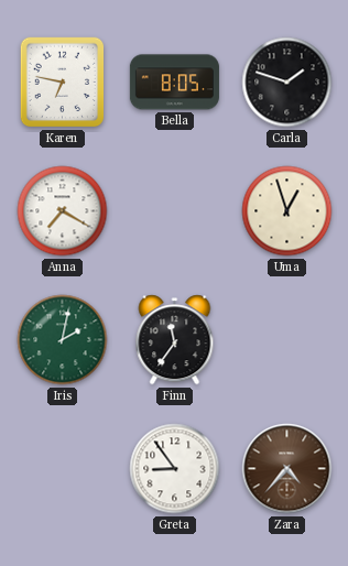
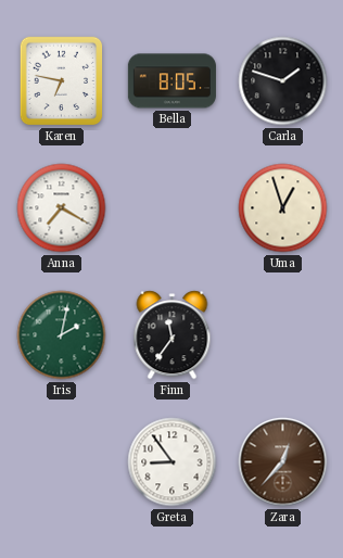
Zara: 4:37 -> 12:37 (283, 462)
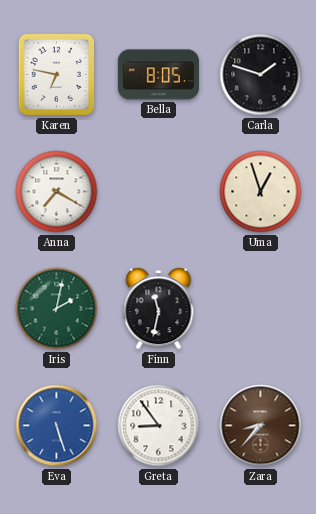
Finn: 11:36 -> 11:32 (159, 309)
Eva: none -> 5:27 (57, 426)
Zara: 12:37 -> 8:37 (261, 426)
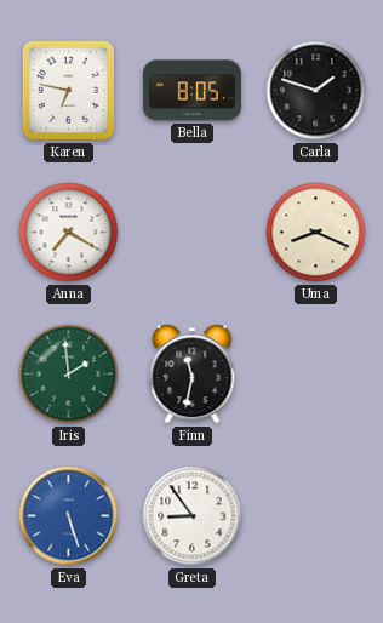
Uma: 12:57 -> 8:19 (316, 233)
Iris: 2:02 -> 1:59 (69, 375)
Zara: 8:37 -> none (261, 426)
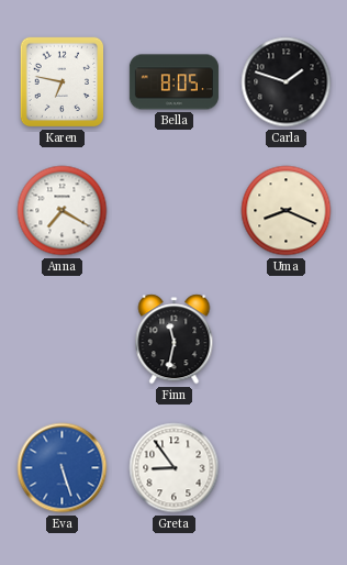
Iris: 1:59 -> none (69, 375)
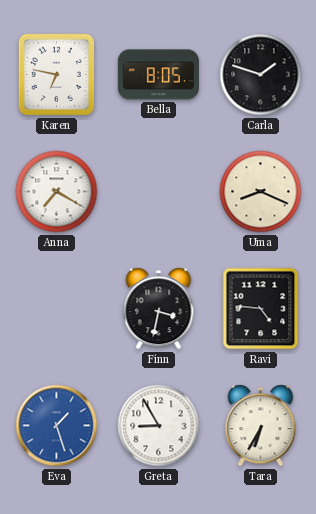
Finn: 11:32 -> 3:32 (159, 309)
Ravi: none -> 4:46 (261, 309)
Eva: 5:27 -> 1:27 (57, 426)
Greta: 8:54 -> 8:55 (159, 426)
Tara: none -> 6:35 (261, 426)
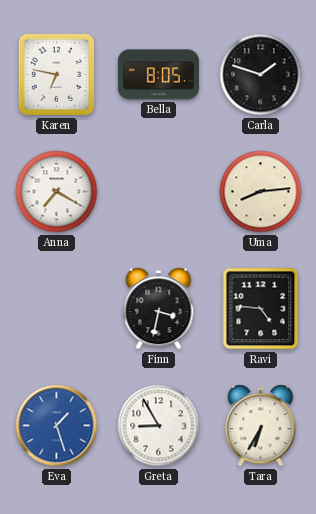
Uma: 8:19 -> 8:14 (261, 192)
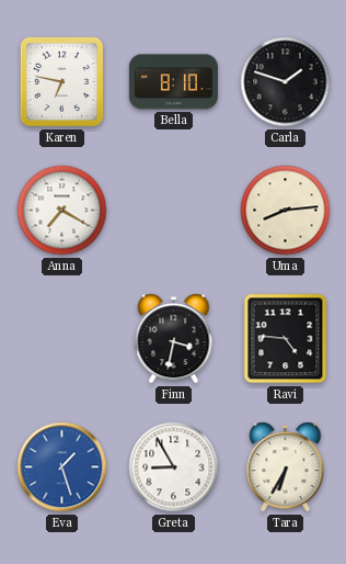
Bella: 8:05 -> 8:10 (173, 82)
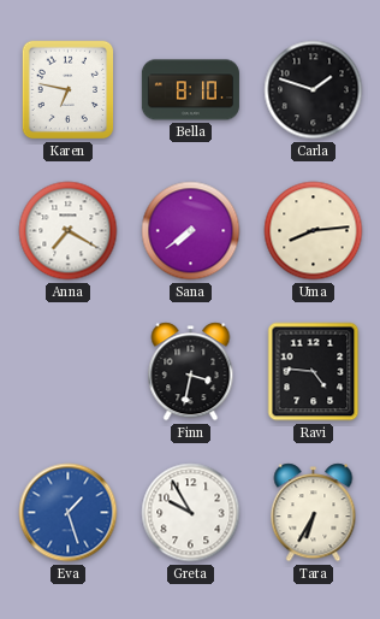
Sana: none -> 7:39 (191, 231)
Greta: 8:55 -> 9:55 (191, 513)
